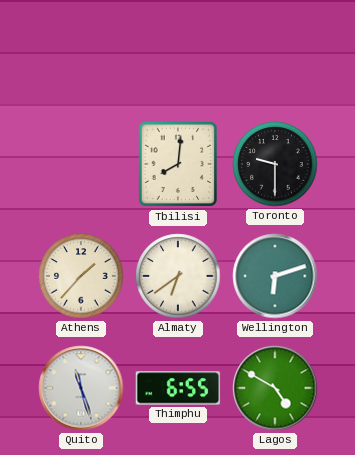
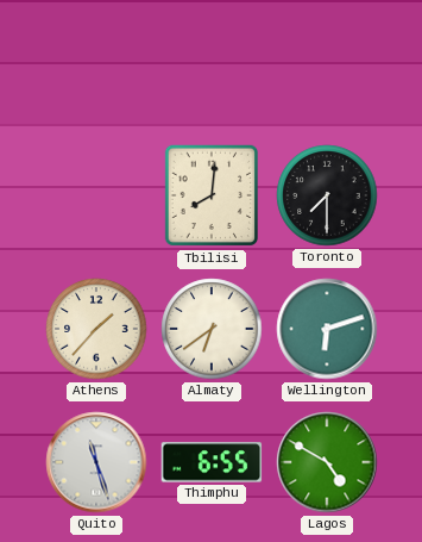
Toronto: 9:30 -> 7:30 (327, 195)
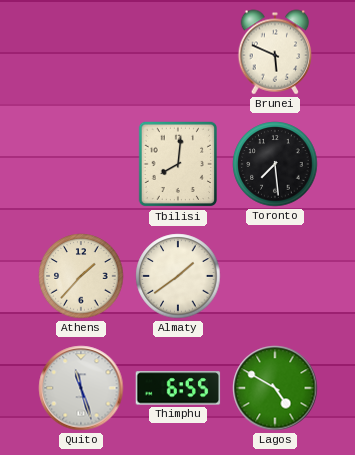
Brunei: none -> 5:49 (275, 52)
Toronto: 7:30 -> 7:29 (275, 164)
Almaty: 6:39 -> 1:39 (178, 276)
Wellington: 6:12 -> none (327, 329)
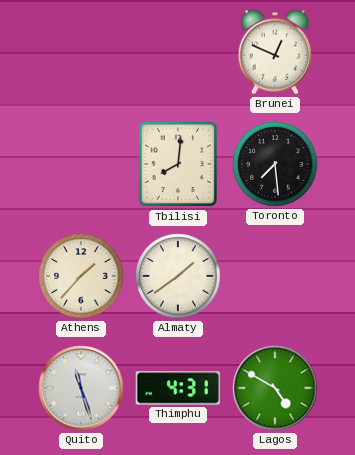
Brunei: 5:49 -> 12:49 (275, 52)
Thimphu: 6:55 -> 4:31 (178, 388)
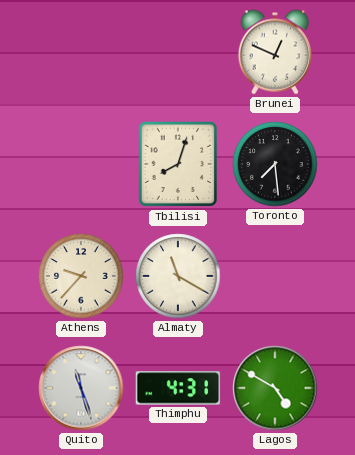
Tbilisi: 8:01 -> 8:03 (177, 164)
Athens: 1:37 -> 9:37 (81, 276)
Almaty: 1:39 -> 11:20 (178, 276)
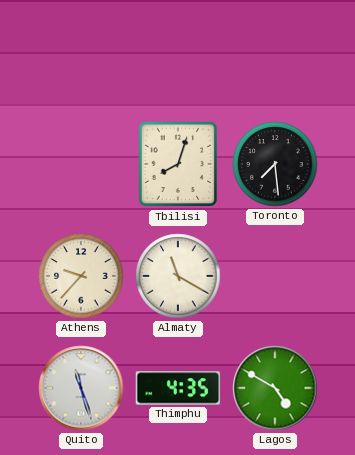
Brunei: 12:49 -> none (275, 52)
Thimphu: 4:31 -> 4:35 (178, 388)
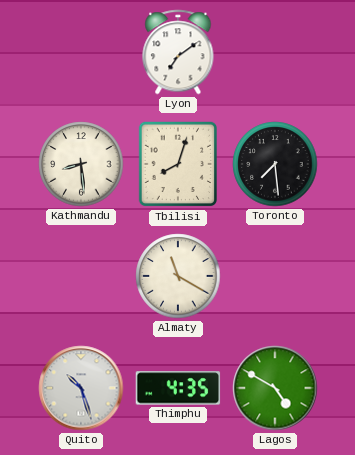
Lyon: none -> 7:09 (178, 52)
Kathmandu: none -> 8:29 (81, 164)
Athens: 9:37 -> none (81, 276)
Quito: 11:27 -> 10:27 (81, 388)
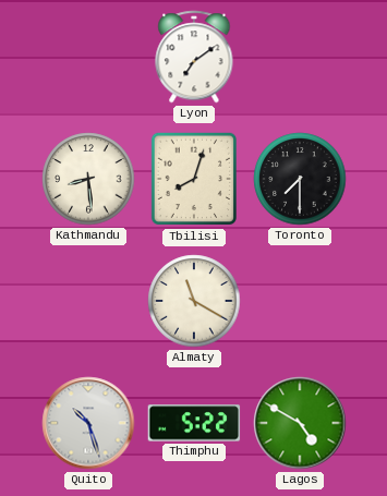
Toronto: 7:29 -> 7:30 (300, 179)
Thimphu: 4:35 -> 5:22 (194, 423)
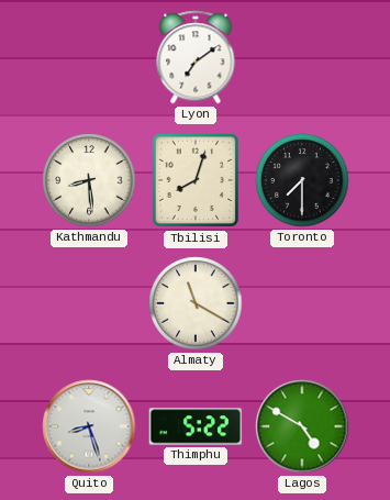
Quito: 10:27 -> 8:27 (89, 426)
